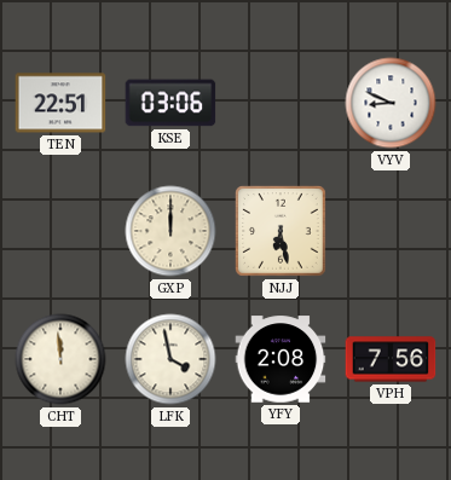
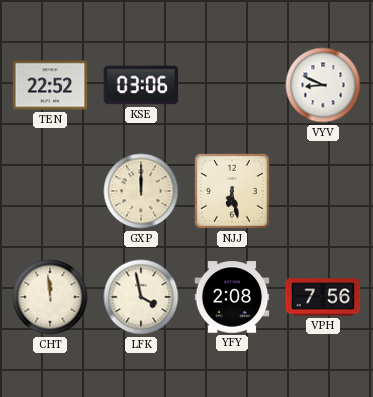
TEN: 22:51 -> 22:52 (50, 85)
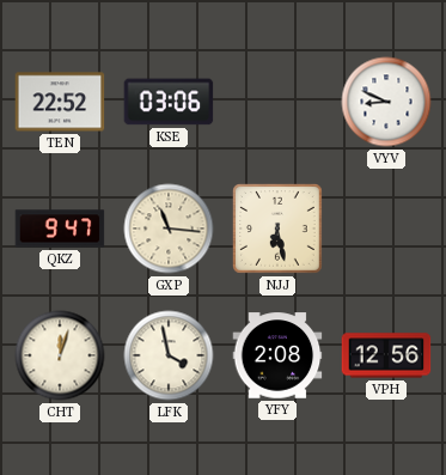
QKZ: none -> 9:47 (60, 229)
GXP: 12:00 -> 11:16 (169, 229)
CHT: 11:59 -> 12:03 (60, 355)
VPH: 7:56 -> 12:56 (386, 355)
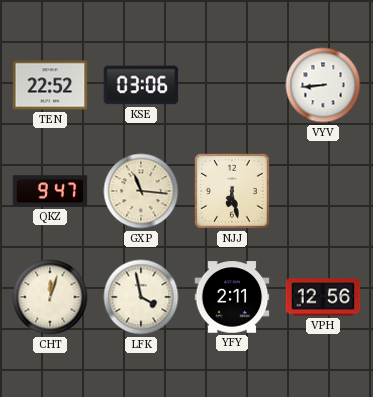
VYV: 8:49 -> 8:44 (323, 85)
YFY: 2:08 -> 2:11 (232, 297)
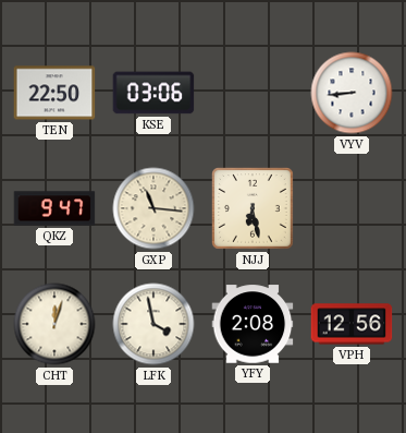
TEN: 22:52 -> 22:50 (54, 93)
YFY: 2:11 -> 2:08 (253, 324)
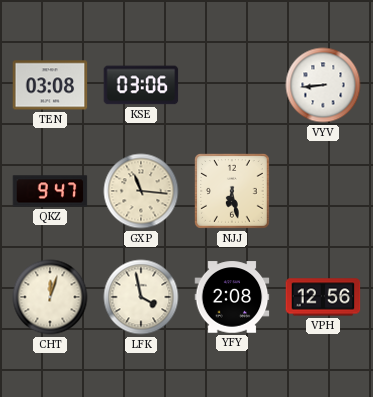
TEN: 22:50 -> 03:08 (50, 85)
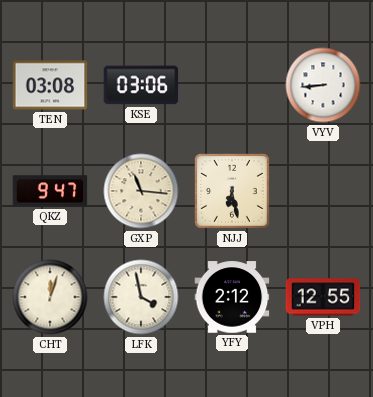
YFY: 2:08 -> 2:12 (232, 297)
VPH: 12:56 -> 12:55 (323, 297)
